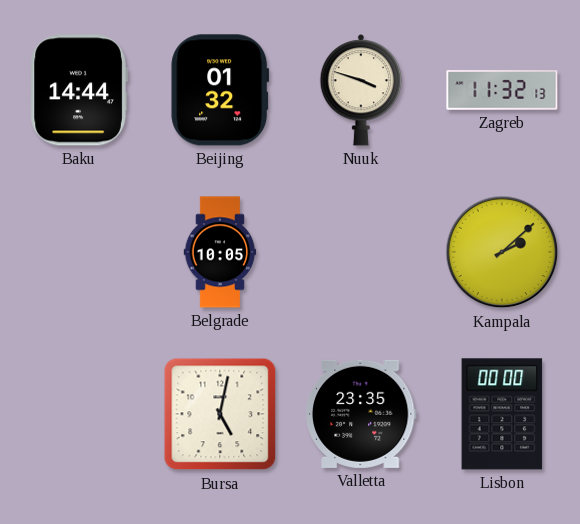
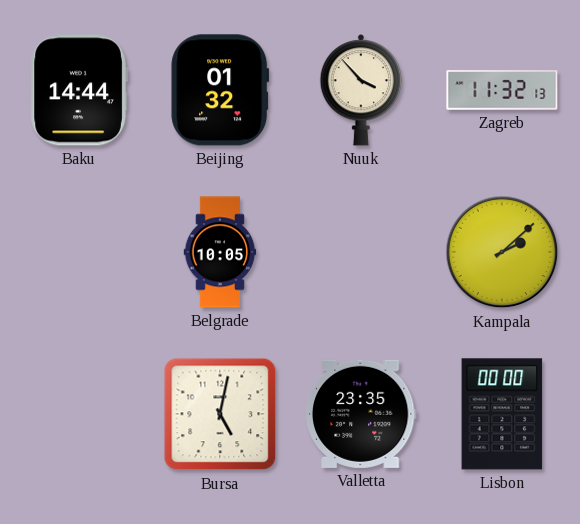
Nuuk: 3:48 -> 3:53 (361, 90)
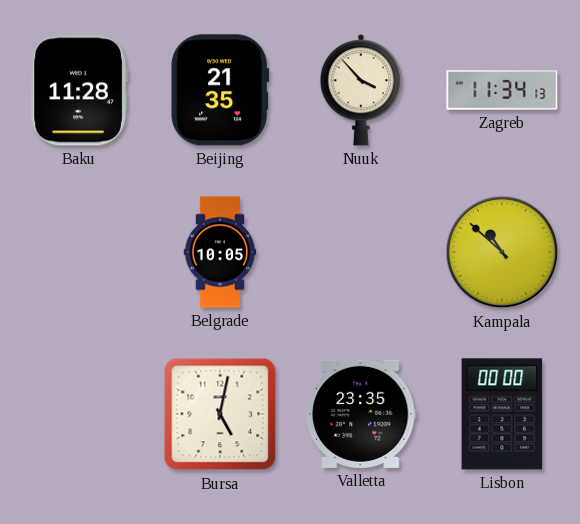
Baku: 14:44 -> 11:28 (79, 90)
Beijing: 01:32 -> 21:35 (220, 90)
Zagreb: 11:32 -> 11:34 (502, 91)
Kampala: 2:08 -> 10:52 (502, 252)
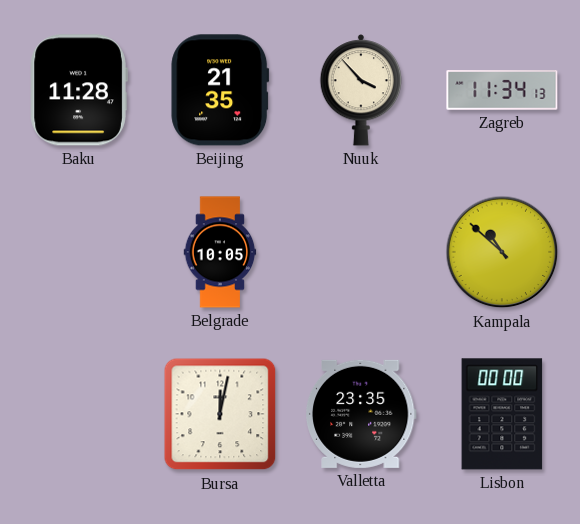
Bursa: 5:02 -> 12:02 (220, 414)
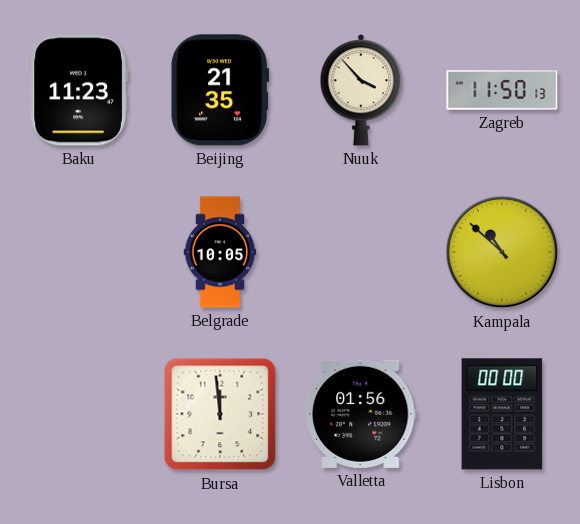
Baku: 11:28 -> 11:23 (79, 90)
Zagreb: 11:34 -> 11:50 (502, 91)
Bursa: 12:02 -> 11:59 (220, 414)
Valletta: 23:35 -> 01:56 (361, 414)
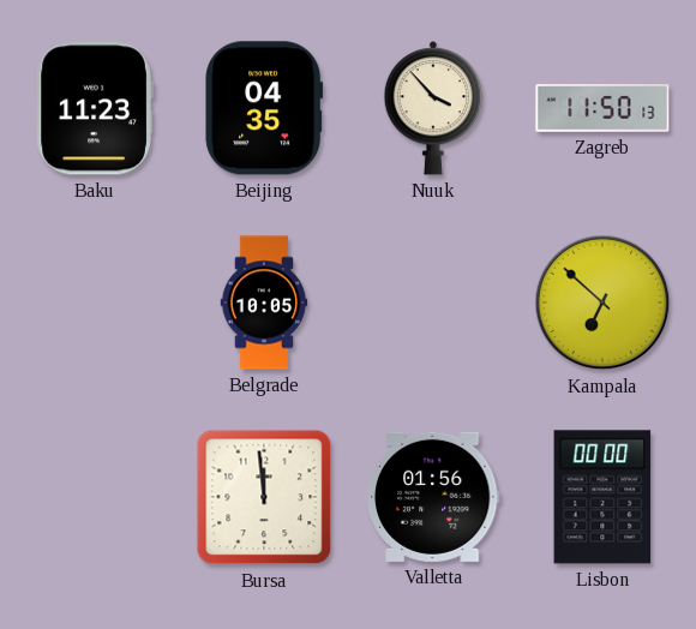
Beijing: 21:35 -> 04:35 (264, 108)
Kampala: 10:52 -> 6:52 (602, 302)
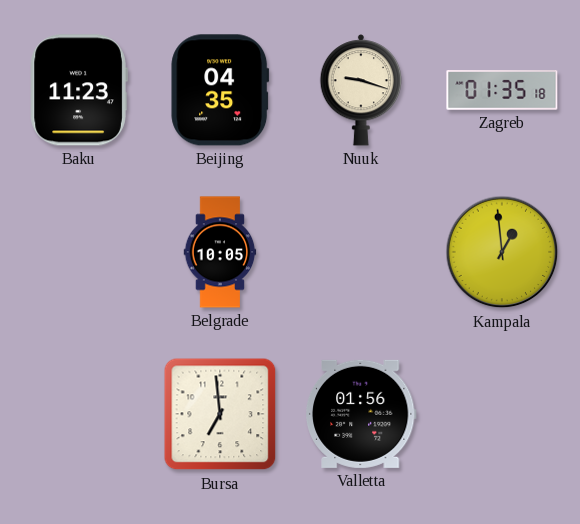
Nuuk: 3:53 -> 9:18 (361, 90)
Zagreb: 11:50 -> 01:35 (502, 91)
Kampala: 6:52 -> 12:59 (502, 252)
Bursa: 11:59 -> 6:59 (220, 414)
Lisbon: 00:00 -> none (602, 497)
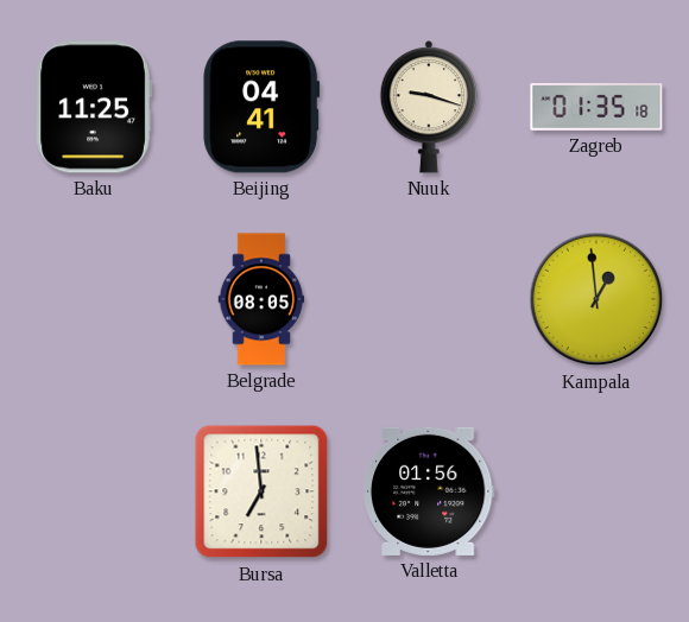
Baku: 11:23 -> 11:25 (94, 107)
Beijing: 04:35 -> 04:41 (261, 107)
Belgrade: 10:05 -> 08:05 (261, 299)
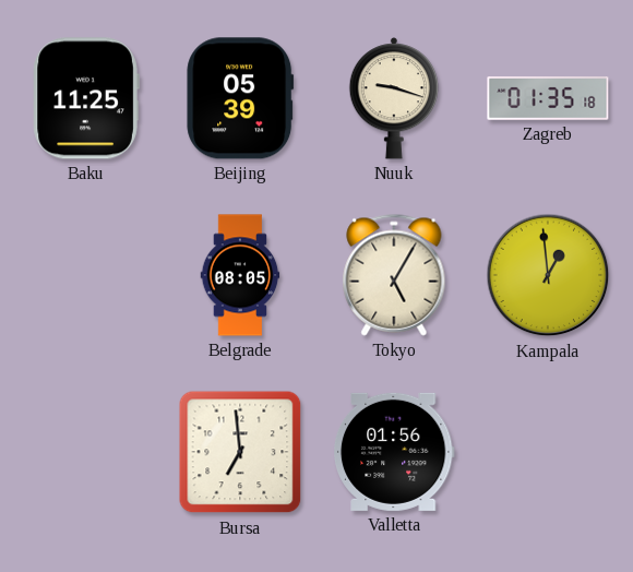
Beijing: 04:41 -> 05:39 (240, 98)
Tokyo: none -> 5:05 (394, 275)
